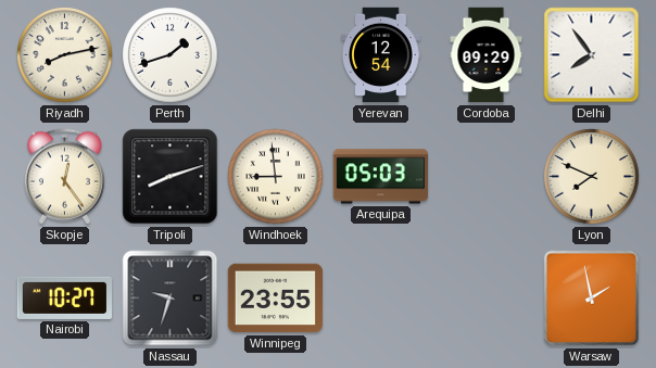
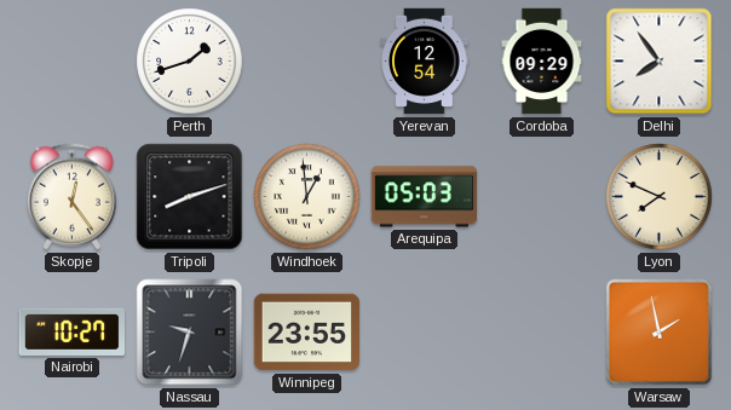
Riyadh: 8:13 -> none (65, 55)
Windhoek: 8:59 -> 12:59 (307, 197)
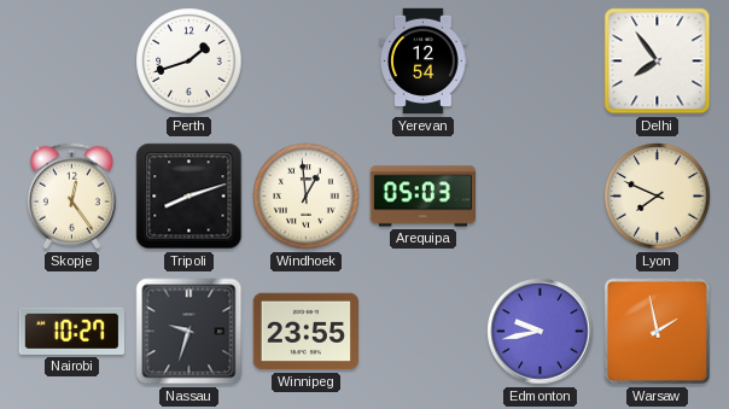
Cordoba: 09:29 -> none (542, 62)
Edmonton: none -> 9:43 (541, 332)
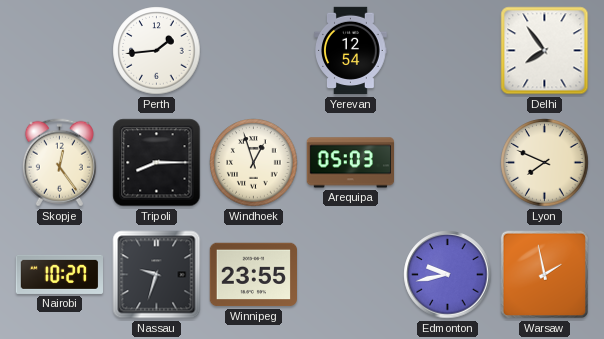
Perth: 1:42 -> 1:44 (157, 51)
Tripoli: 8:12 -> 8:15 (157, 163)
Windhoek: 12:59 -> 12:57 (254, 163)
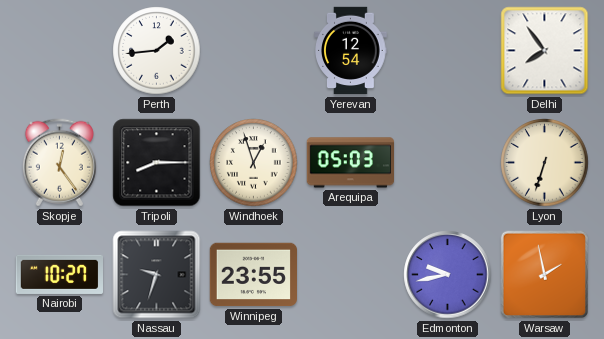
Lyon: 7:49 -> 6:33 (545, 163)
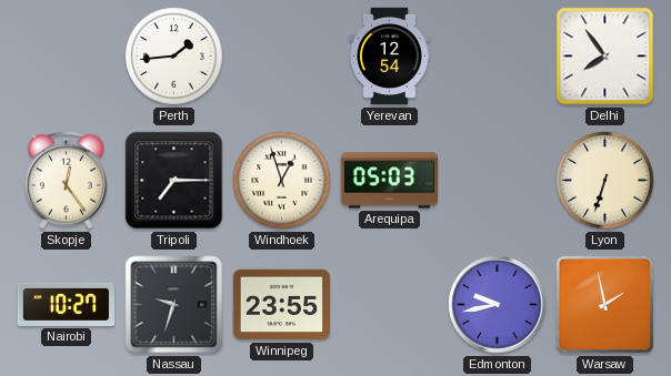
Tripoli: 8:15 -> 7:15 (174, 181)
